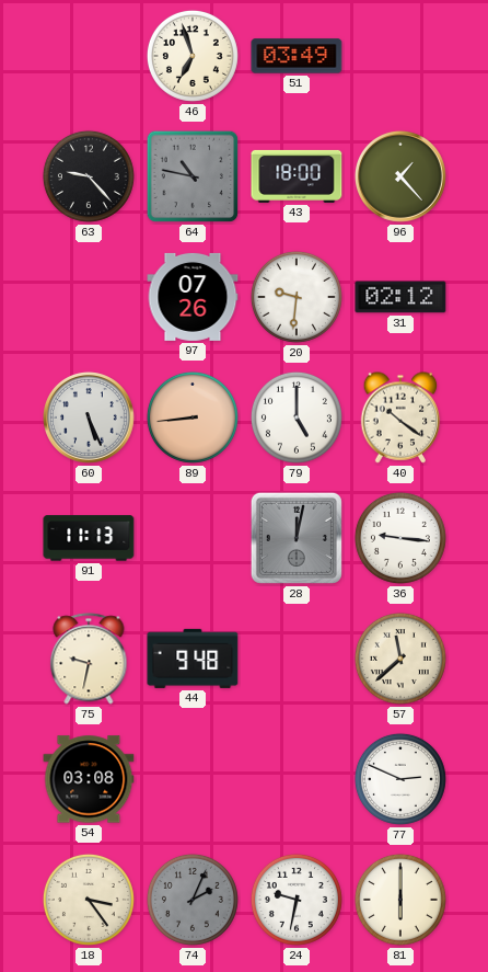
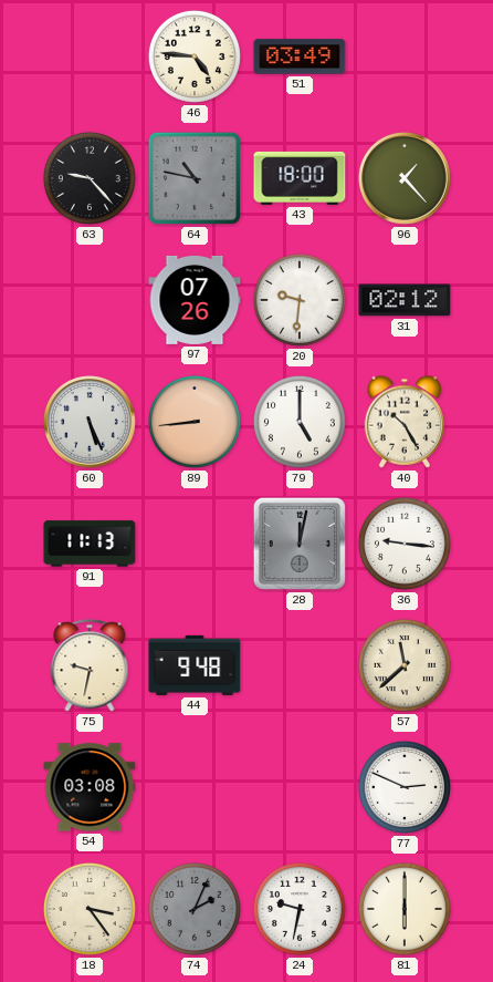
46: 6:57 -> 4:46 (195, 56)
40: 10:21 -> 10:25 (405, 422)
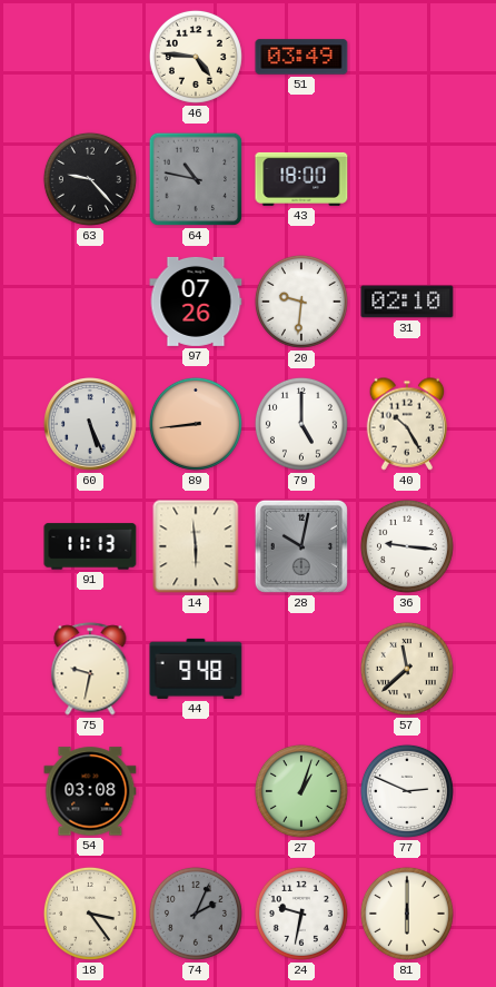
96: 1:23 -> none (406, 179)
31: 02:12 -> 02:10 (407, 302)
14: none -> 5:59 (196, 546)
28: 12:02 -> 10:02 (301, 546)
27: none -> 1:03 (301, 791)
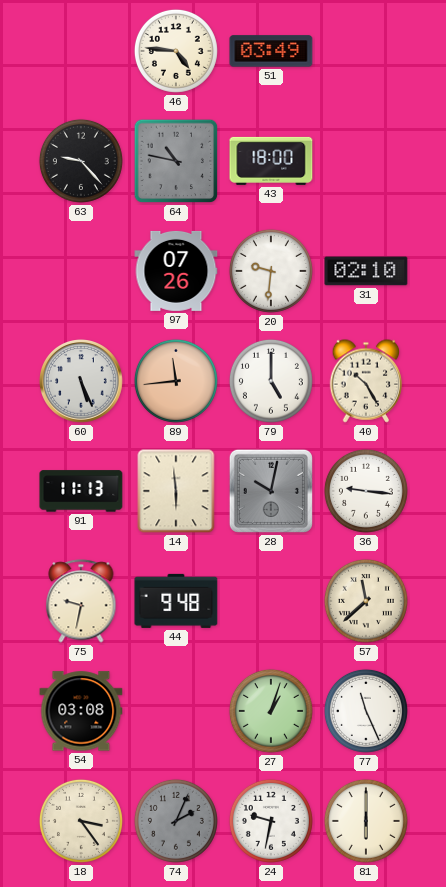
89: 8:44 -> 11:44 (176, 381)
77: 2:49 -> 11:26 (366, 711)
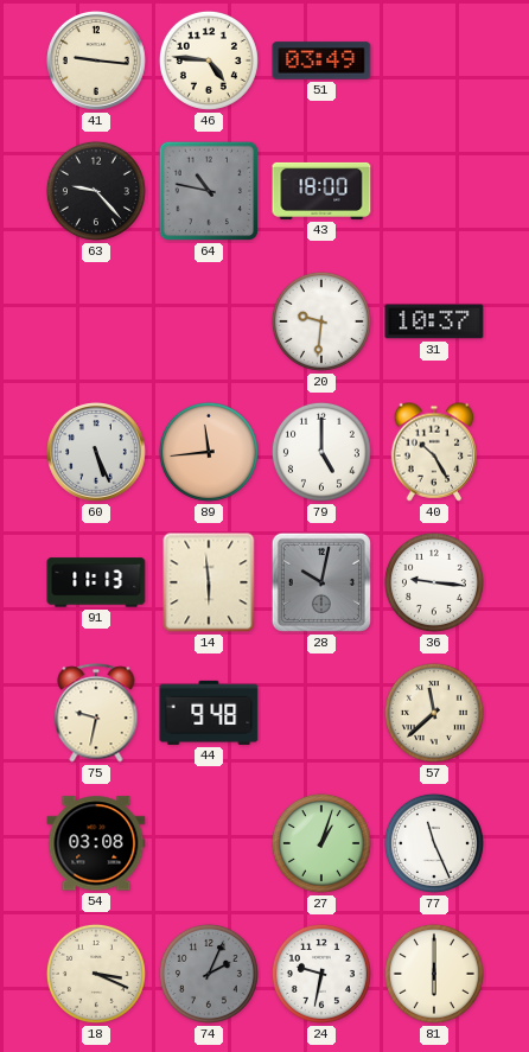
41: none -> 9:16 (97, 62)
97: 07:26 -> none (176, 271)
31: 02:10 -> 10:37 (434, 321)
18: 3:24 -> 3:19 (96, 974)
